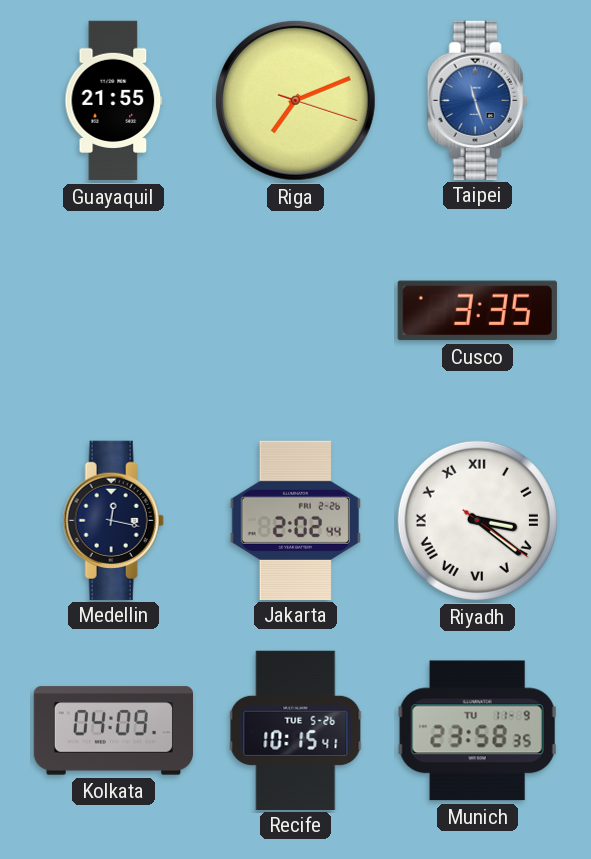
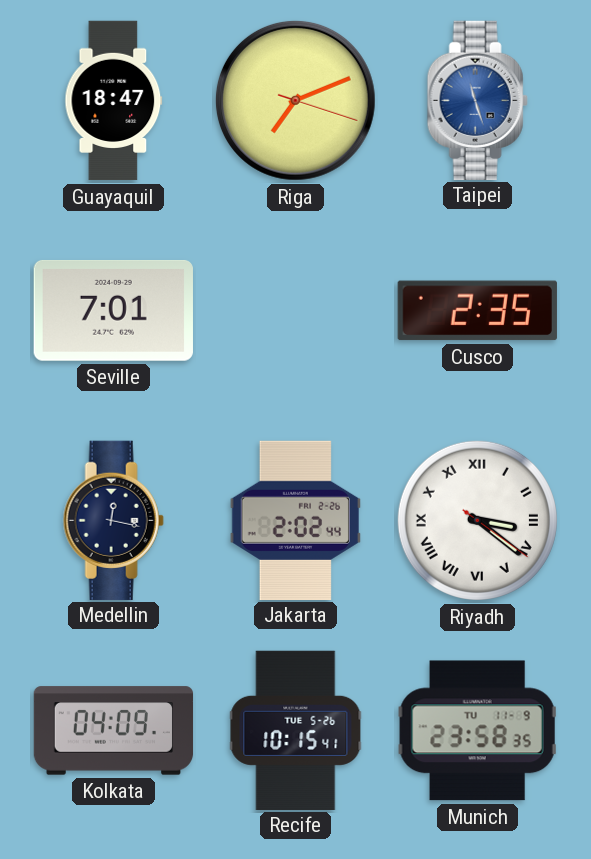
Guayaquil: 21:55 -> 18:47 (114, 101)
Seville: none -> 7:01 (113, 310)
Cusco: 3:35 -> 2:35 (477, 311)
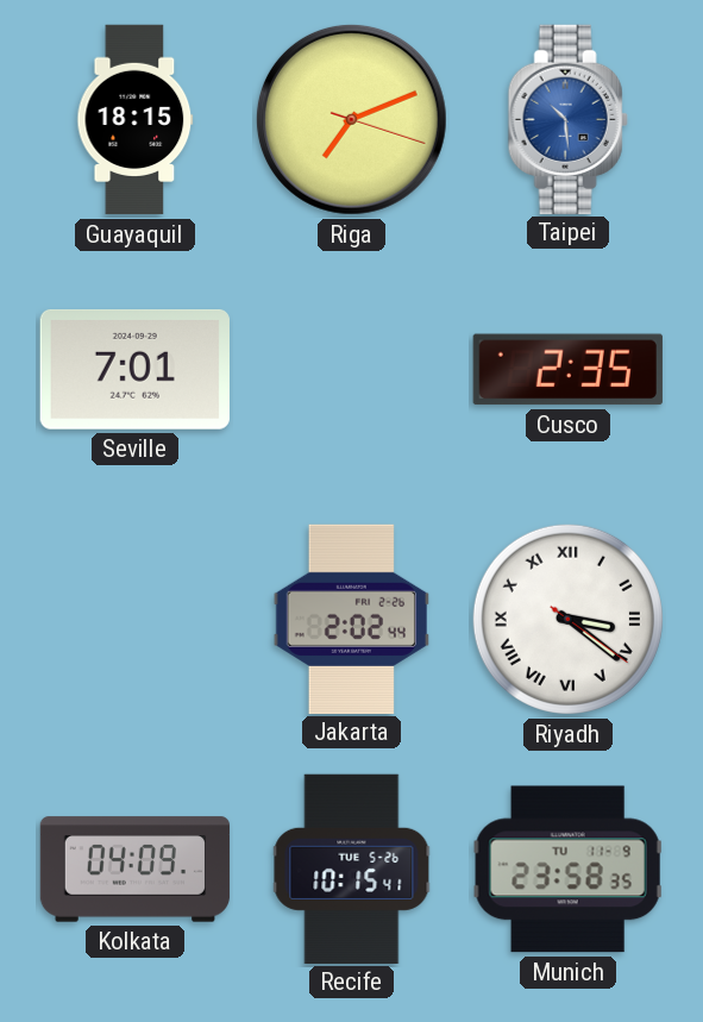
Guayaquil: 18:47 -> 18:15 (136, 120)
Taipei: 11:27 -> 10:29 (567, 119)
Medellin: 12:17 -> none (113, 520)
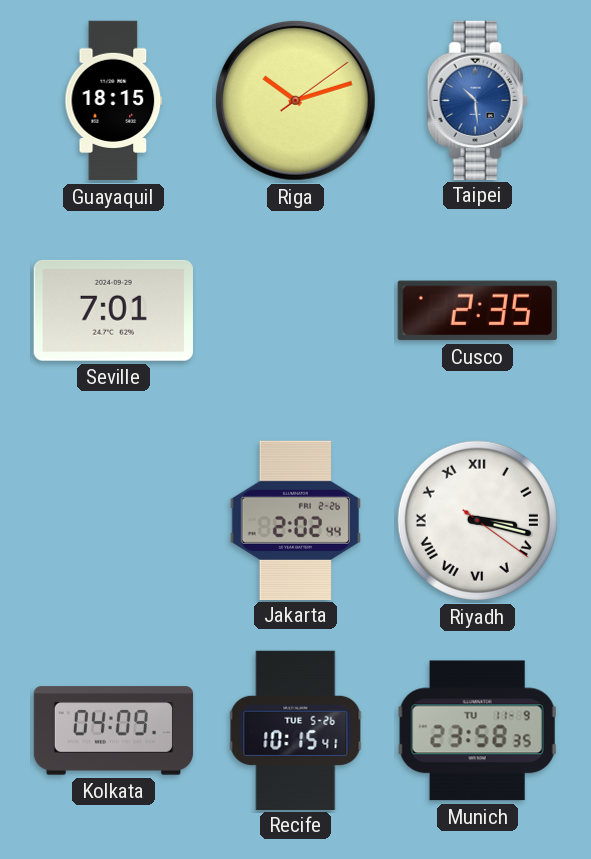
Riga: 7:11 -> 10:12 (295, 100)
Riyadh: 3:21 -> 3:17 (477, 520)
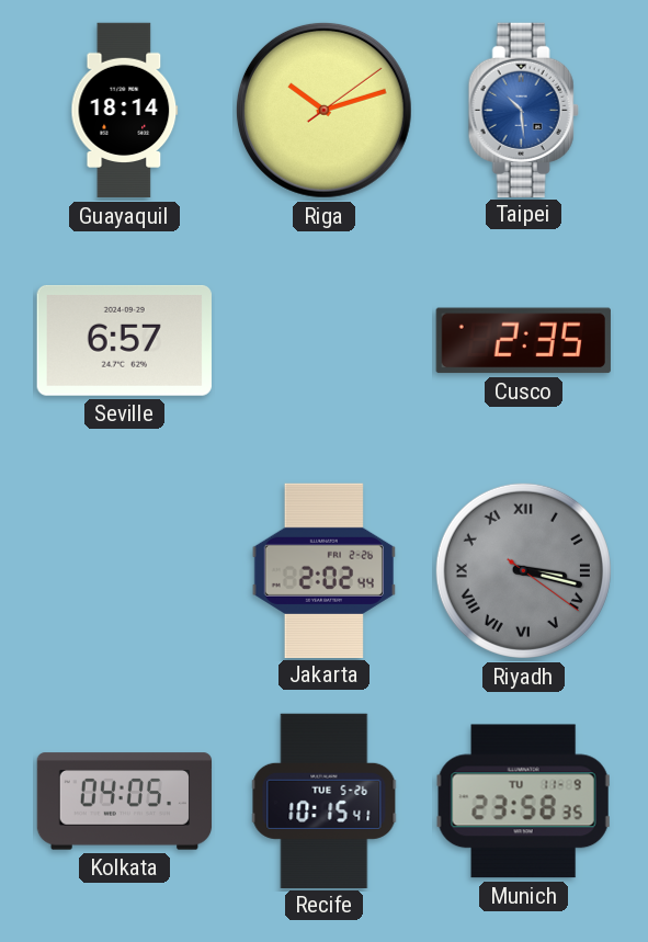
Guayaquil: 18:15 -> 18:14 (125, 111)
Seville: 7:01 -> 6:57 (124, 340)
Riyadh dial: white -> grey (523, 570)
Kolkata: 04:09 -> 04:05 (125, 802)
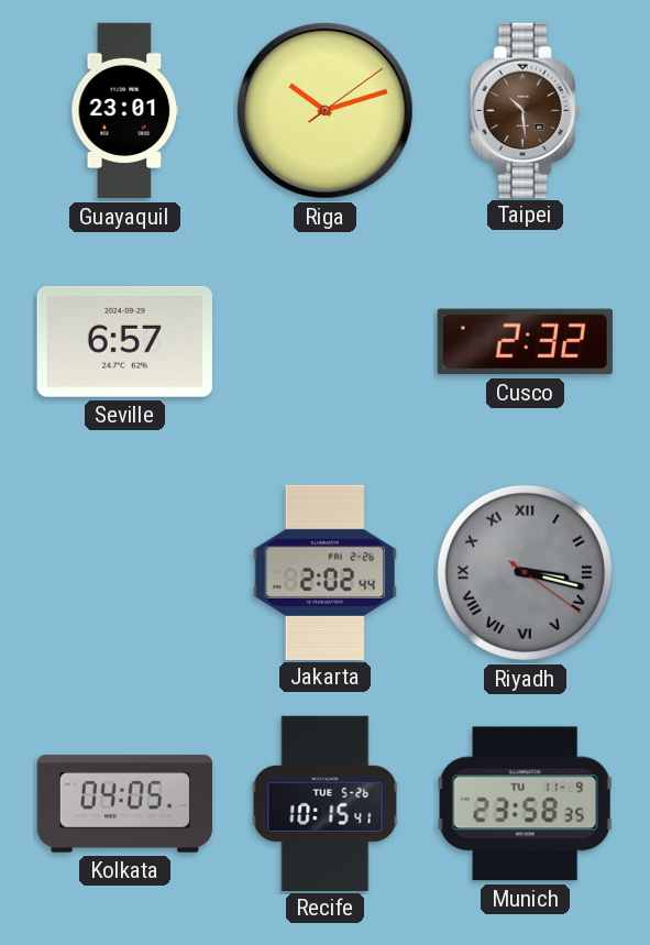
Guayaquil: 18:14 -> 23:01 (125, 111)
Taipei dial: blue -> brown (525, 110)
Cusco: 2:35 -> 2:32 (525, 342)
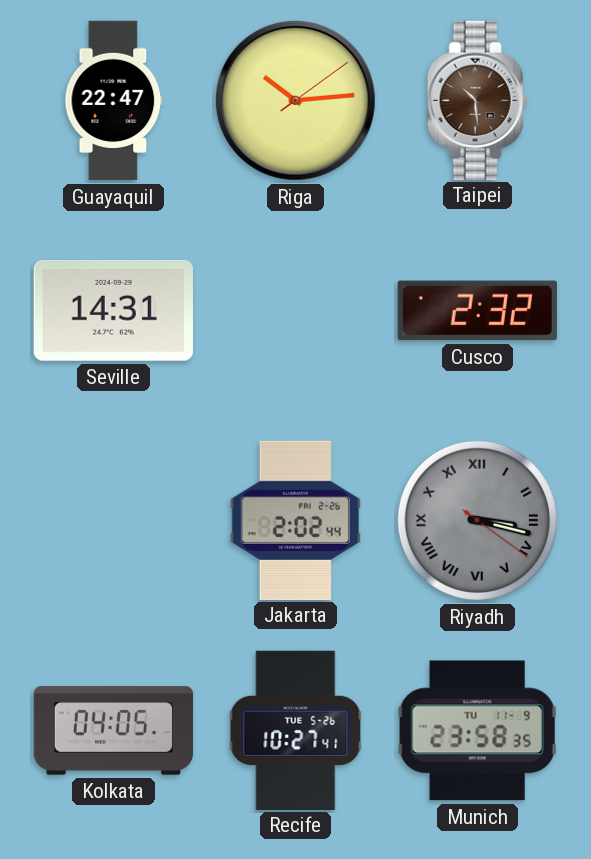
Guayaquil: 23:01 -> 22:47 (114, 101)
Riga: 10:12 -> 10:14 (295, 100)
Seville: 6:57 -> 14:31 (113, 310)
Recife: 10:15 -> 10:27 (296, 730)
